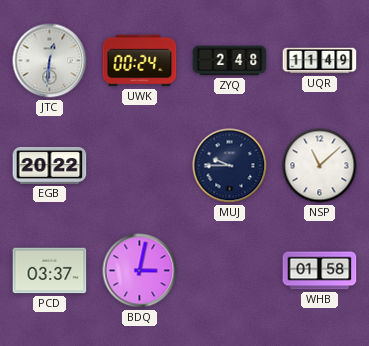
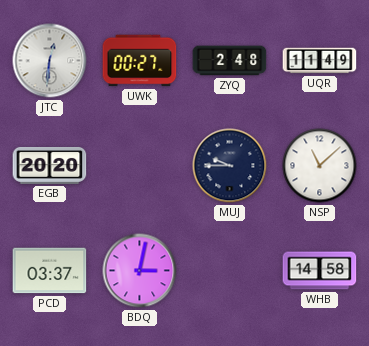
UWK: 00:24 -> 00:27 (140, 61)
EGB: 20:22 -> 20:20 (50, 165)
WHB: 01:58 -> 14:58 (320, 271)
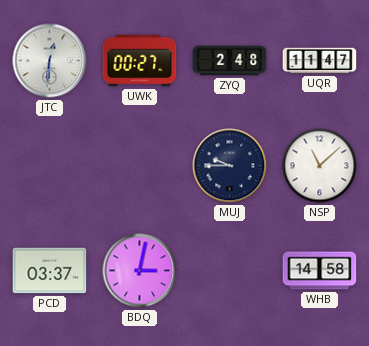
UQR: 11:49 -> 11:47 (320, 61)
EGB: 20:20 -> none (50, 165)
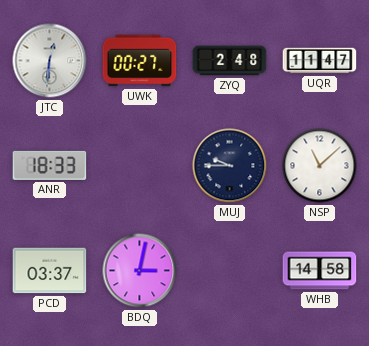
ANR: none -> 18:33 (50, 165)
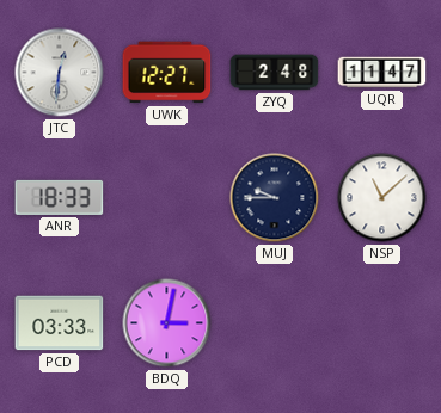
UWK: 00:27 -> 12:27 (167, 73)
PCD: 03:37 -> 03:33 (60, 323)
WHB: 14:58 -> none (320, 271)
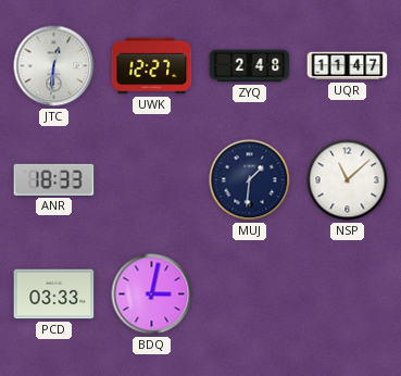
MUJ: 9:45 -> 1:31 (250, 180)
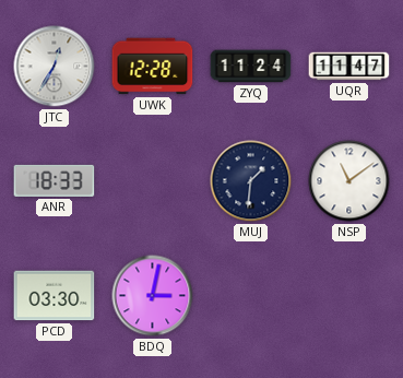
JTC: 12:31 -> 12:35 (55, 67)
UWK: 12:27 -> 12:28 (153, 67)
ZYQ: 2:48 -> 11:24 (251, 67)
NSP: 11:08 -> 11:09 (349, 181)
PCD: 03:33 -> 03:30 (55, 296)
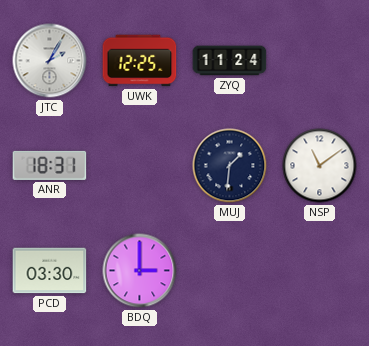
JTC: 12:35 -> 2:05 (50, 61)
UWK: 12:28 -> 12:25 (140, 61)
UQR: 11:47 -> none (349, 67)
ANR: 18:33 -> 18:31 (50, 165)
BDQ: 3:02 -> 3:00 (140, 271)
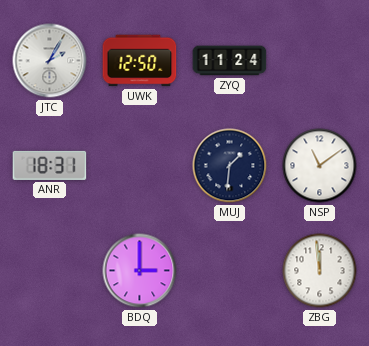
UWK: 12:25 -> 12:50 (140, 61)
PCD: 03:30 -> none (50, 271)
ZBG: none -> 11:59 (320, 271)
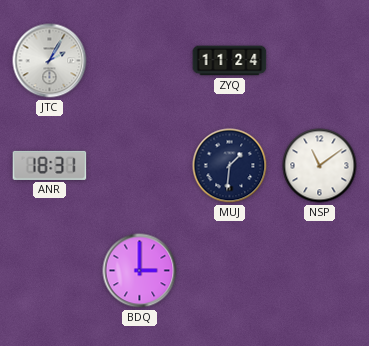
UWK: 12:50 -> none (140, 61)
ZBG: 11:59 -> none (320, 271)
